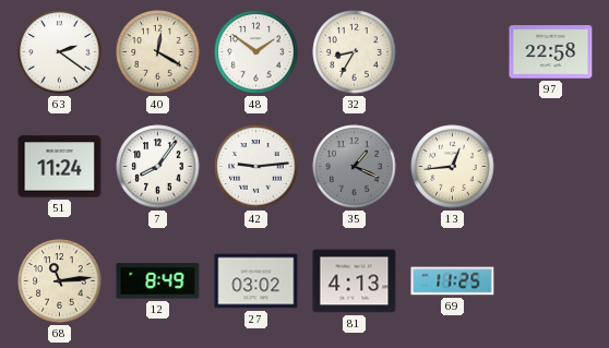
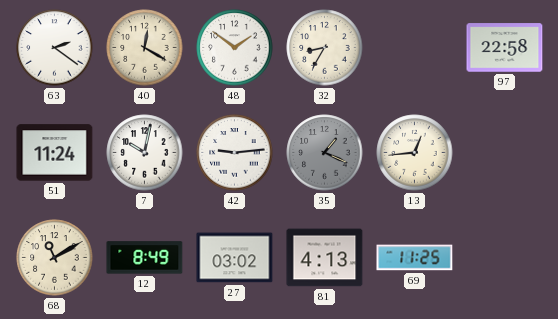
7: 8:06 -> 10:02 (145, 153)
68: 11:14 -> 11:10 (55, 258)
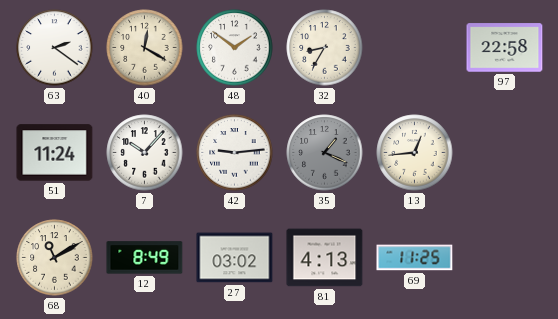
7: 10:02 -> 10:07 (145, 153)
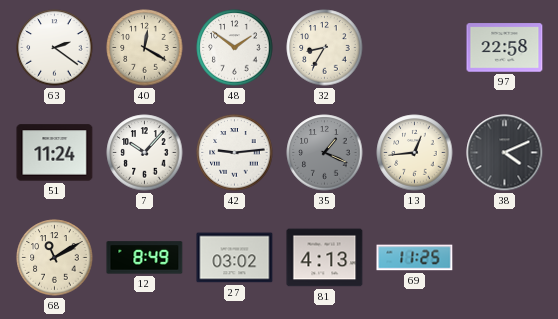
38: none -> 4:11 (505, 153)
